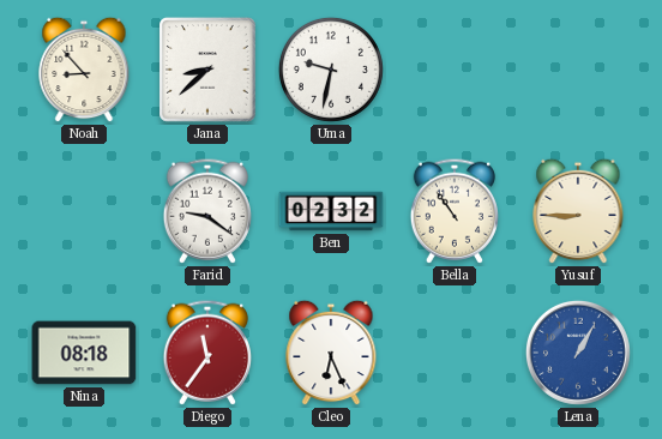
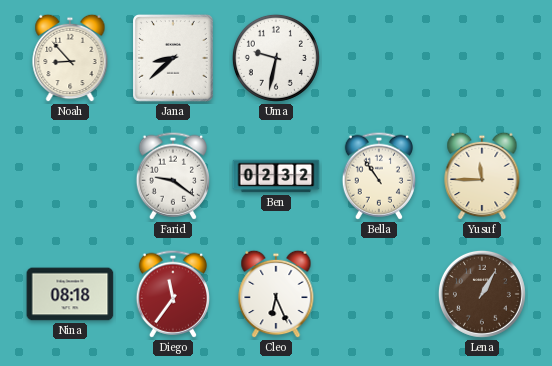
Yusuf: 8:45 -> 11:45 (482, 176)
Lena dial: blue -> brown (482, 294)
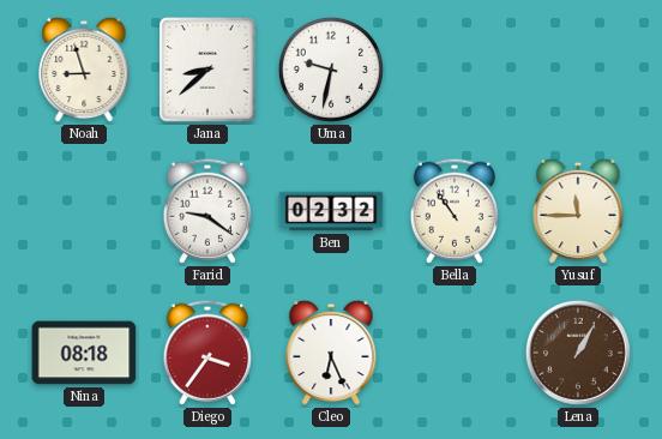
Noah: 8:53 -> 8:57 (84, 70)
Diego: 11:36 -> 3:36 (207, 353)
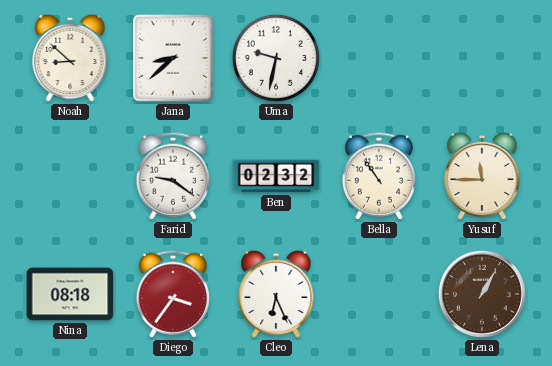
Noah: 8:57 -> 8:52 (70, 58)
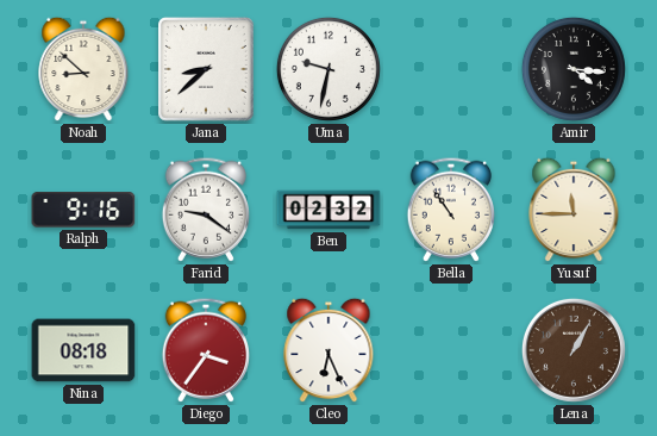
Amir: none -> 4:16 (574, 69)
Ralph: none -> 9:16 (83, 210)
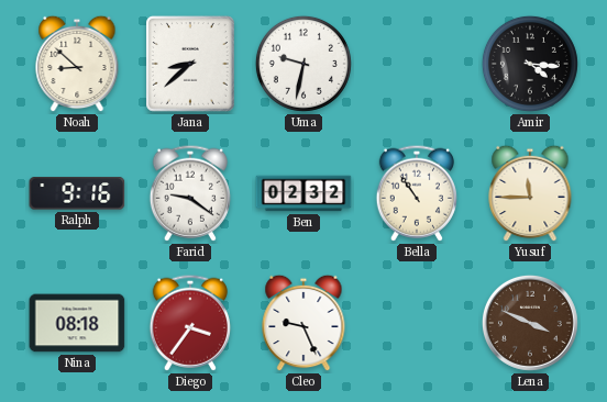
Cleo: 6:26 -> 9:26 (304, 323)
Lena: 1:05 -> 3:49 (530, 323)
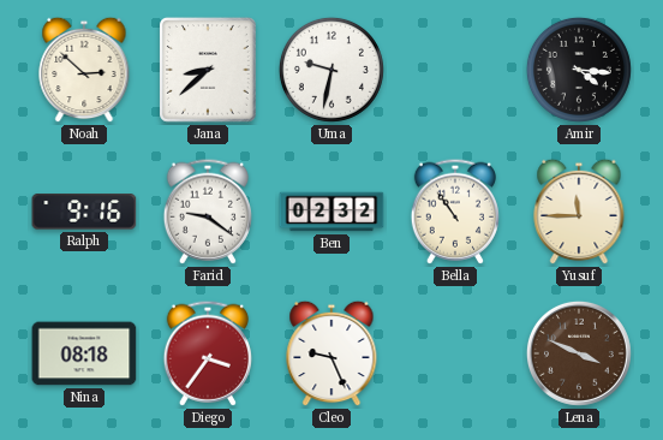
Noah: 8:52 -> 2:52 (84, 70)
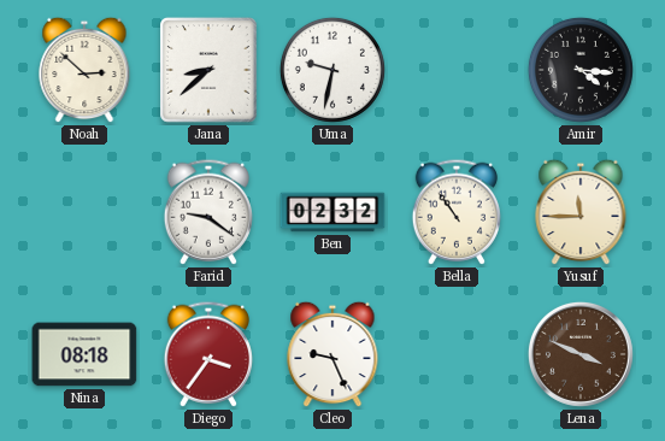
Ralph: 9:16 -> none (84, 212)
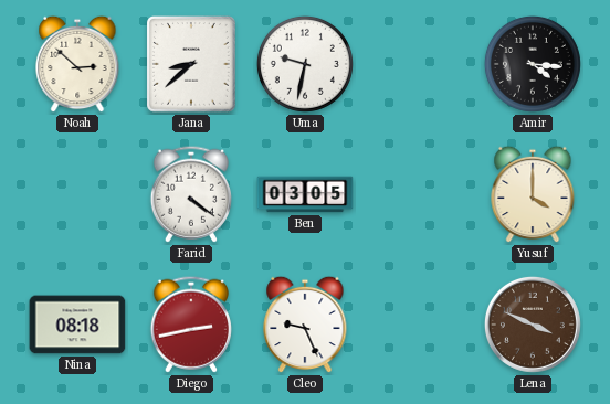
Farid: 9:21 -> 4:21 (191, 194)
Ben: 02:32 -> 03:05 (305, 194)
Bella: 10:54 -> none (457, 212)
Yusuf: 11:45 -> 4:00 (533, 194)
Diego: 3:36 -> 2:43 (191, 325)
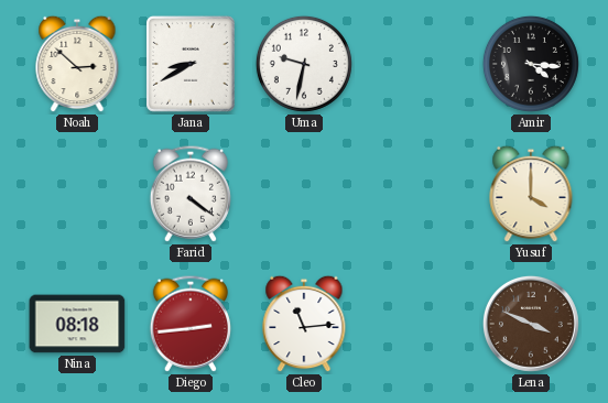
Jana: 8:38 -> 8:40 (192, 65)
Ben: 03:05 -> none (305, 194)
Diego: 2:43 -> 2:44 (191, 324)
Cleo: 9:26 -> 11:14 (304, 324)
